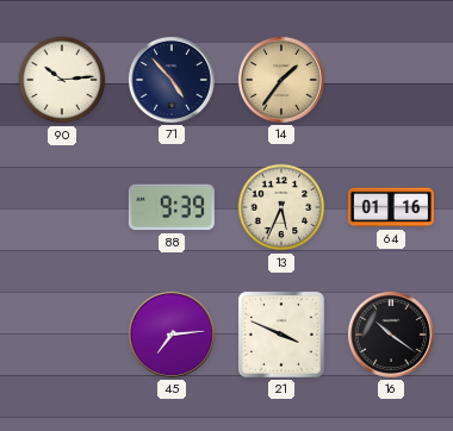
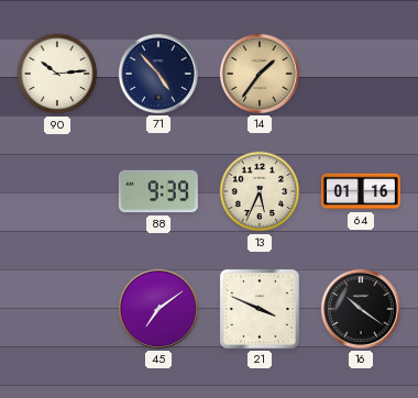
45: 7:14 -> 7:09 (158, 309)
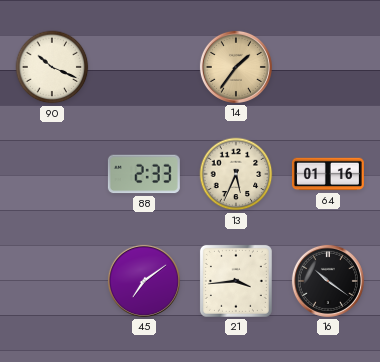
90: 10:14 -> 10:19 (52, 67)
71: 4:53 -> none (158, 74)
88: 9:39 -> 2:33 (144, 174)
21: 3:49 -> 3:44 (236, 281)
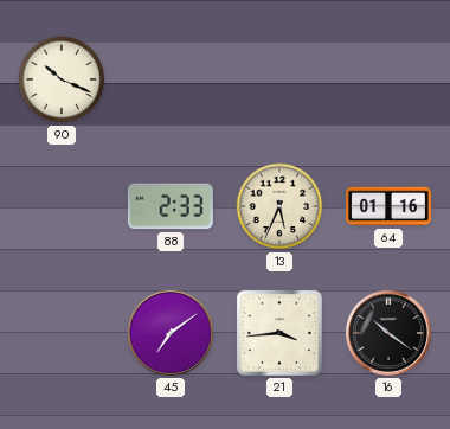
14: 1:36 -> none (236, 67)
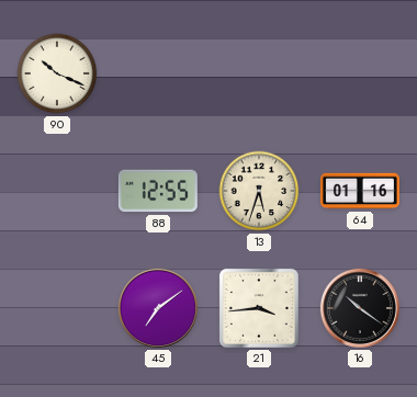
88: 2:33 -> 12:55 (158, 191)
13: 5:34 -> 5:33 (259, 191)
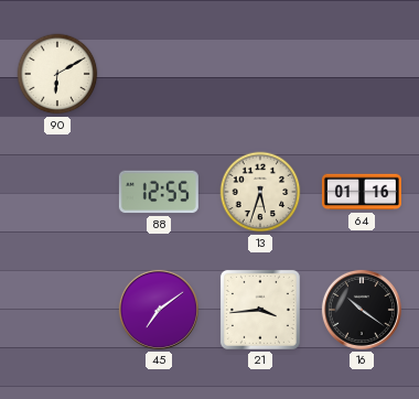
90: 10:19 -> 6:10 (57, 74)
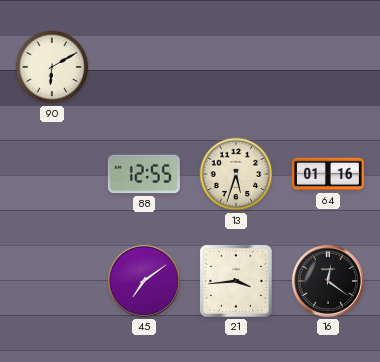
16: 10:21 -> 12:21 (328, 281)
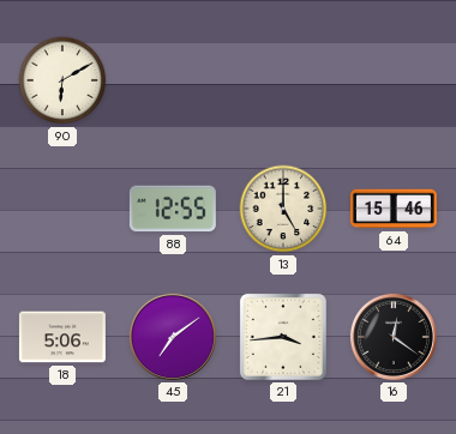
13: 5:33 -> 5:00 (283, 209)
64: 01:16 -> 15:46 (394, 209)
18: none -> 5:06 (62, 337)
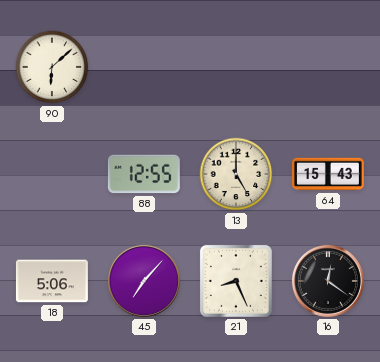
90: 6:10 -> 6:08 (52, 67)
64: 15:46 -> 15:43 (328, 174)
45: 7:09 -> 7:07 (144, 281)
21: 3:44 -> 8:26 (236, 281)
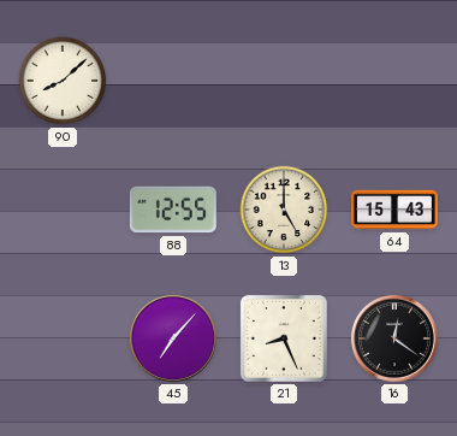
90: 6:08 -> 8:08 (63, 81)
18: 5:06 -> none (52, 281)
